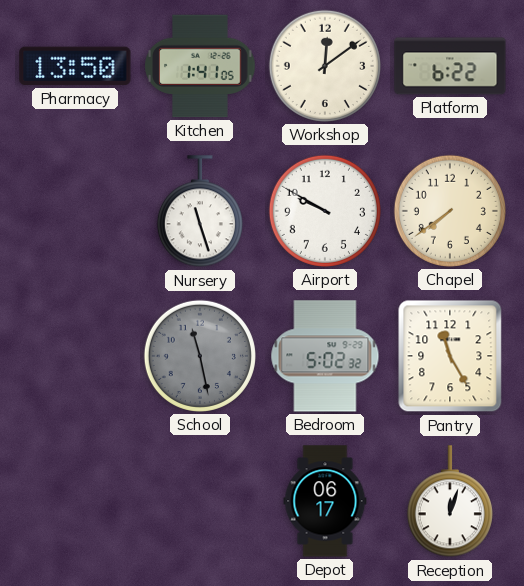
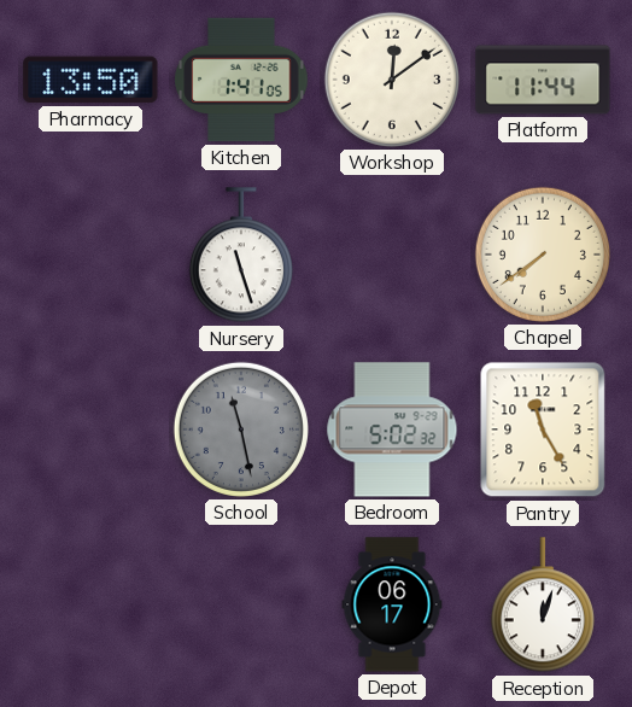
Platform: 6:22 -> 11:44 (543, 80)
Airport: 9:50 -> none (325, 211)
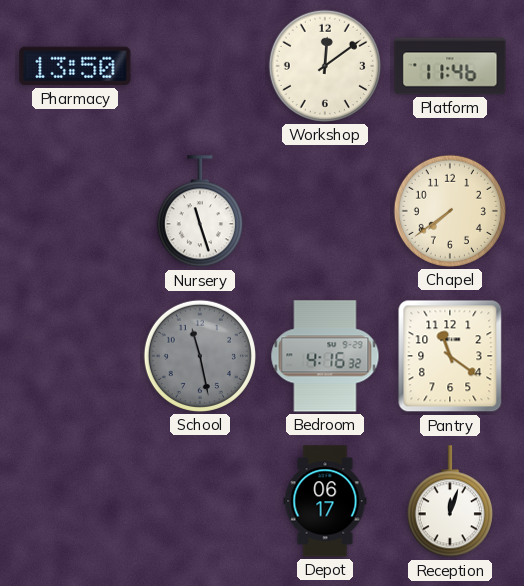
Kitchen: 1:41 -> none (241, 80)
Platform: 11:44 -> 11:46 (450, 66)
Bedroom: 5:02 -> 4:16 (325, 356)
Pantry: 11:25 -> 11:21 (450, 356)
